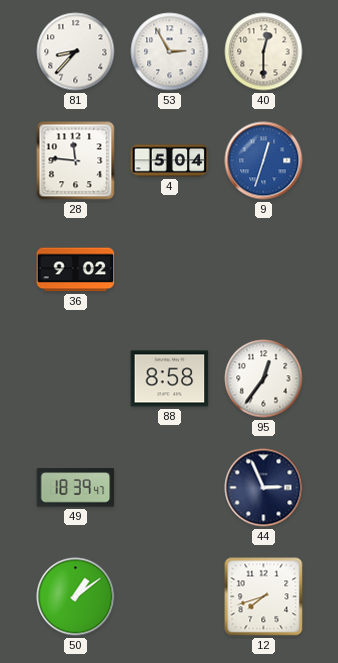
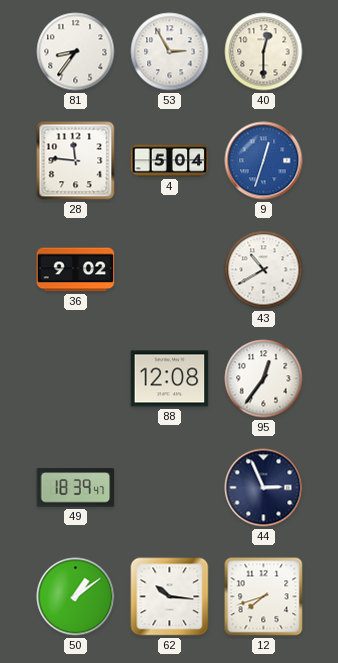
81: 8:37 -> 8:36 (76, 52)
43: none -> 10:40 (264, 270)
88: 8:58 -> 12:08 (170, 379)
62: none -> 10:16 (170, 597)
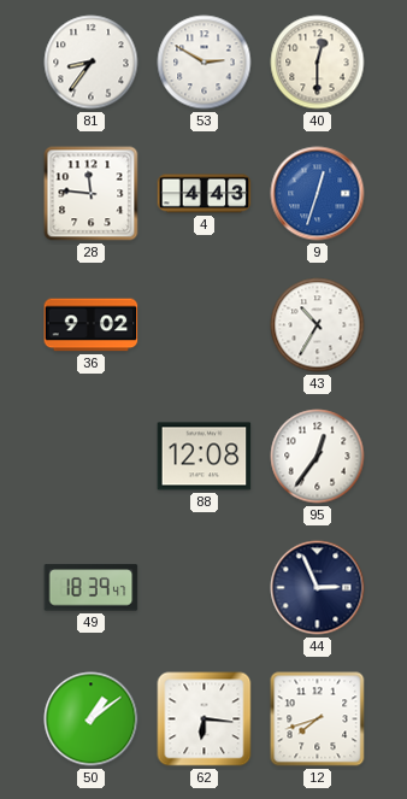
53: 2:55 -> 2:50 (205, 63)
4: 5:04 -> 4:43 (205, 194)
43: 10:40 -> 10:35 (318, 325)
62: 10:16 -> 6:16 (205, 719)
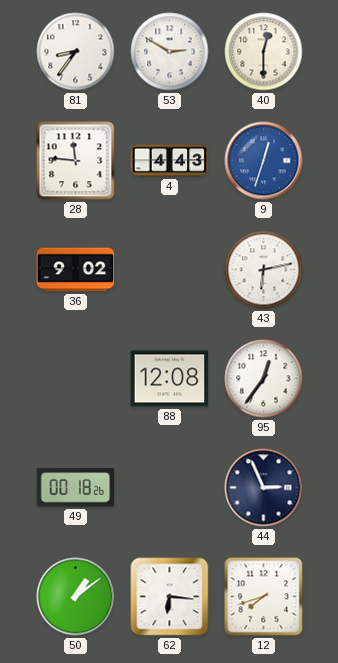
43: 10:35 -> 6:13 (264, 270)
49: 18:39 -> 00:18 (76, 488)
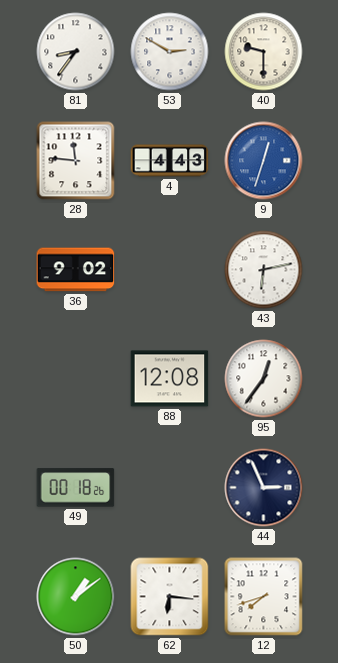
40: 12:30 -> 9:30 (264, 52)
